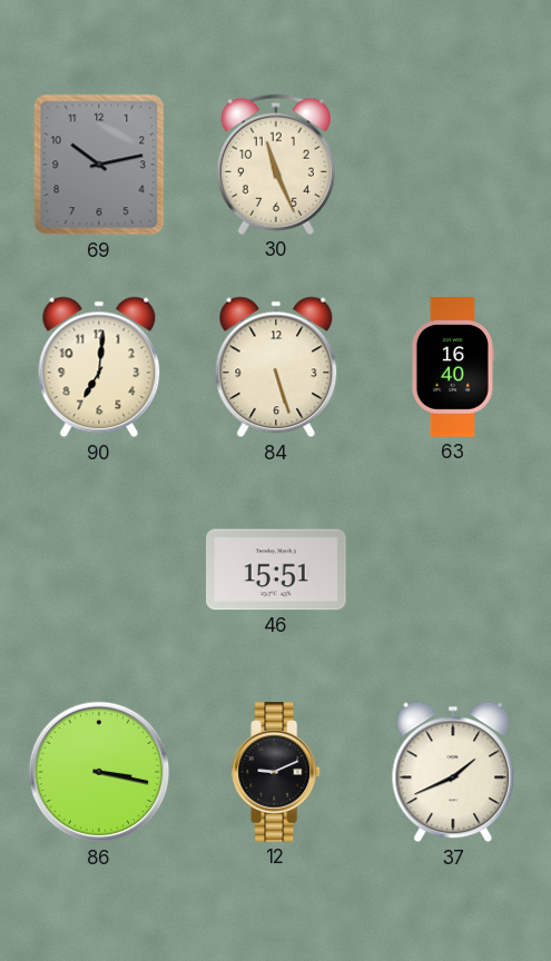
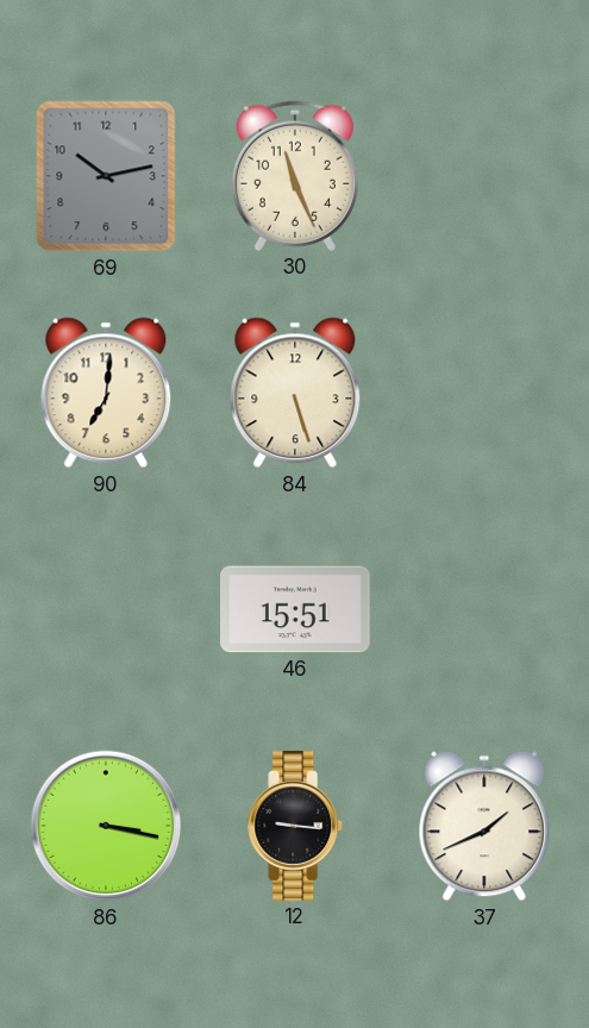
63: 16:40 -> none (452, 367)
12: 9:11 -> 9:16 (296, 827)
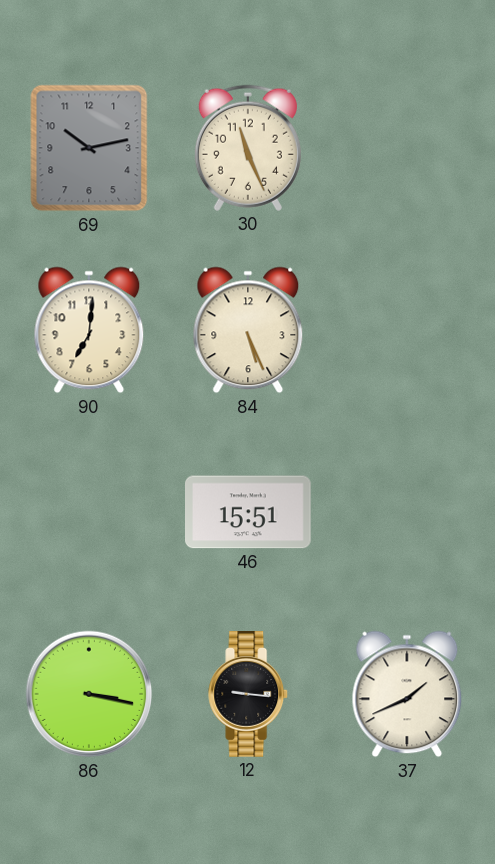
84: 5:27 -> 5:26 (248, 330)
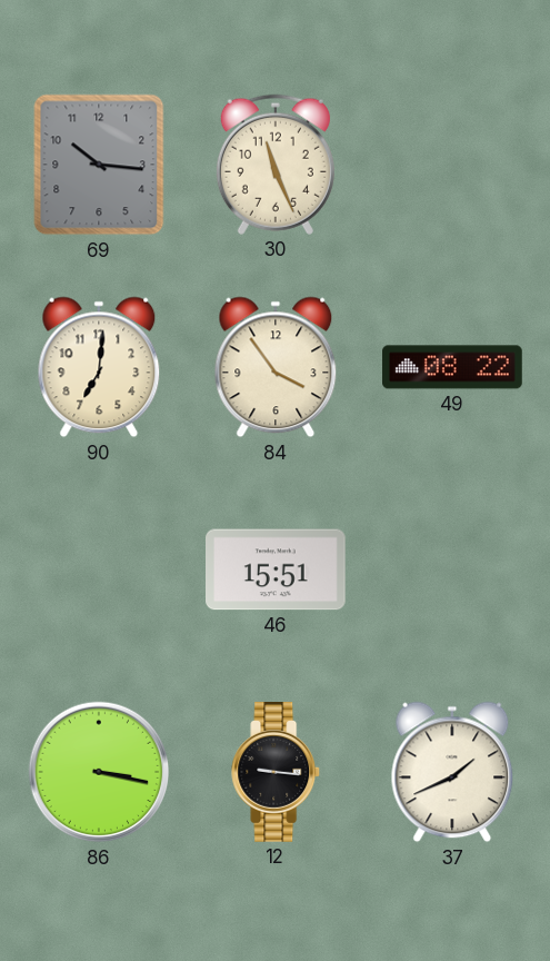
69: 10:13 -> 10:16 (99, 165)
84: 5:26 -> 3:54 (276, 367)
49: none -> 08:22 (452, 367)
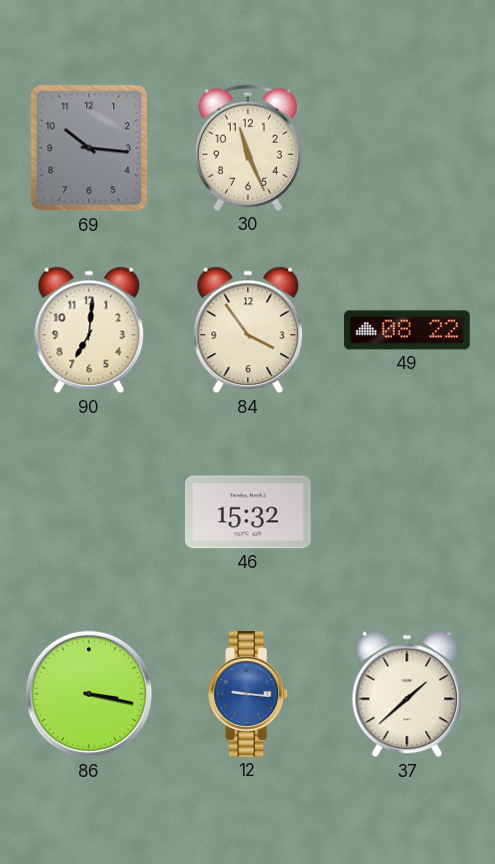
46: 15:51 -> 15:32 (249, 512)
12 dial: black -> blue (249, 695)
37: 1:41 -> 1:38 (407, 694)
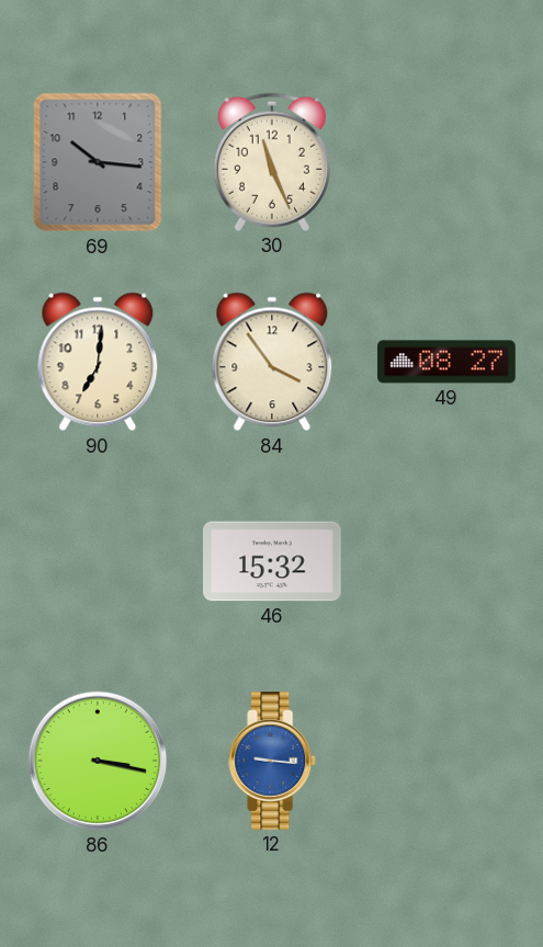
49: 08:22 -> 08:27 (446, 362)
37: 1:38 -> none (407, 694)
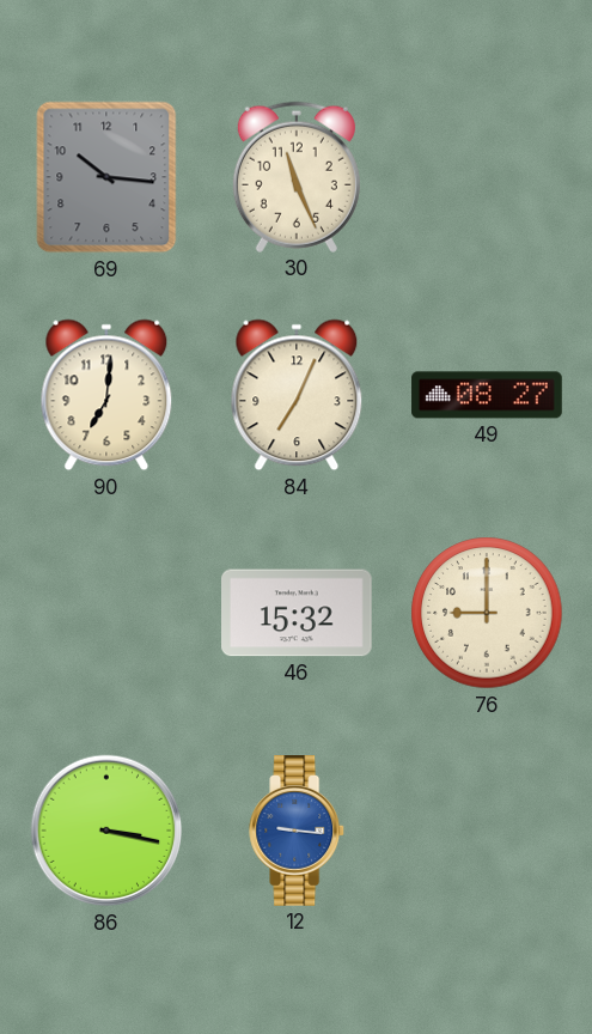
84: 3:54 -> 7:04 (297, 395)
76: none -> 9:00 (487, 613)
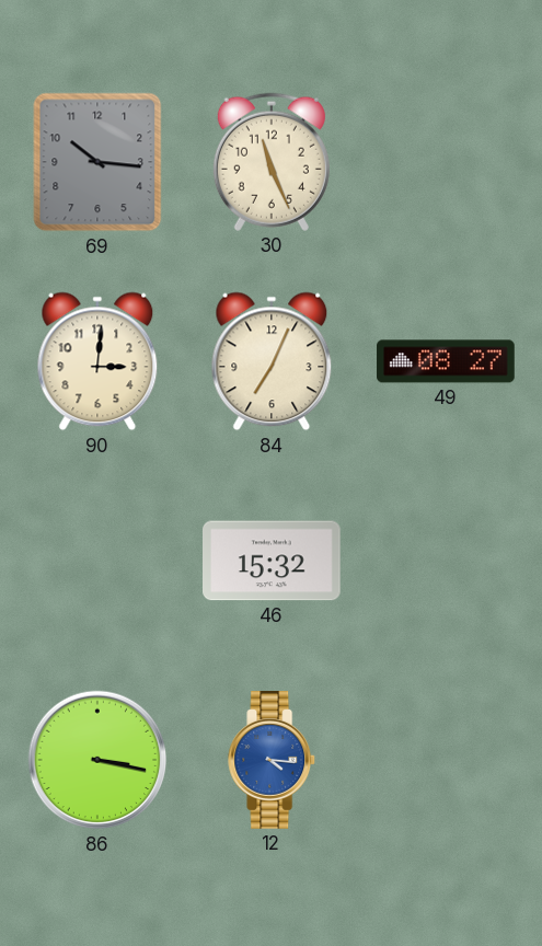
90: 7:01 -> 3:01 (97, 361)
76: 9:00 -> none (487, 613)
12: 9:16 -> 4:16 (273, 761)
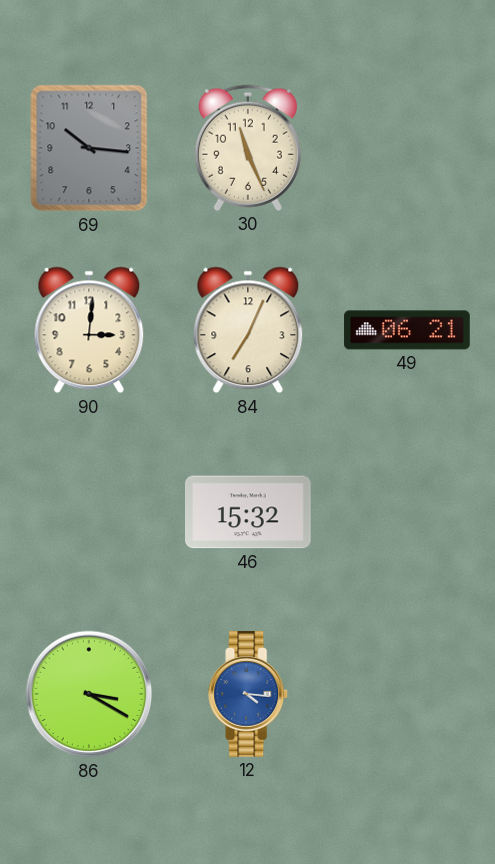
49: 08:27 -> 06:21 (407, 330)
86: 3:17 -> 3:20 (89, 694)
